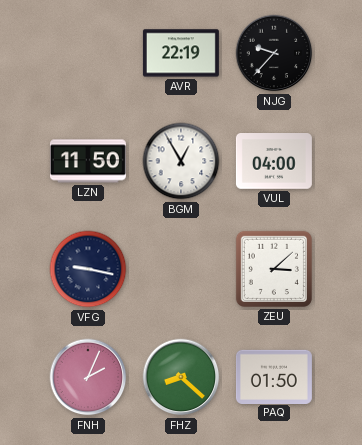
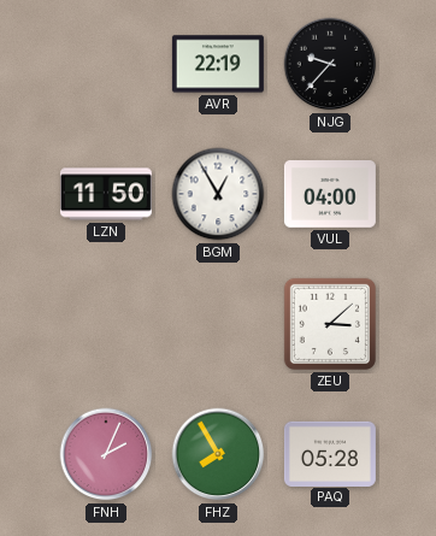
VFG: 9:17 -> none (88, 269)
FHZ: 8:22 -> 7:55 (218, 454)
PAQ: 01:50 -> 05:28 (330, 453)
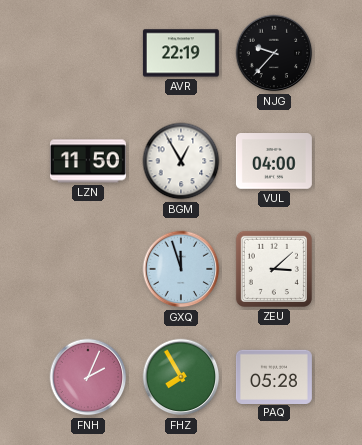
GXQ: none -> 11:57 (181, 269)
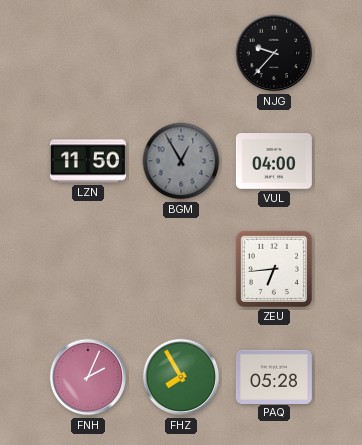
AVR: 22:19 -> none (181, 53)
BGM dial: white -> grey (181, 161)
GXQ: 11:57 -> none (181, 269)
ZEU: 3:08 -> 6:44 (274, 269)
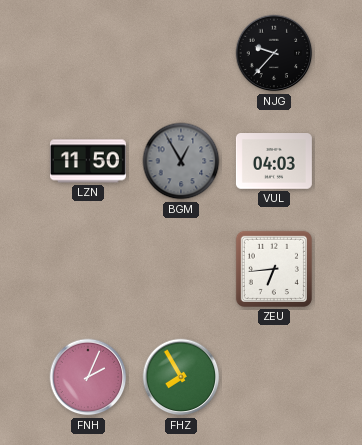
VUL: 04:00 -> 04:03 (274, 162)
PAQ: 05:28 -> none (274, 376)
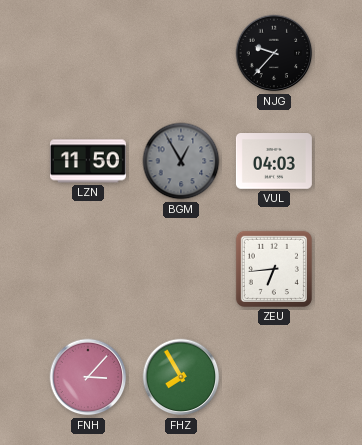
FNH: 2:04 -> 3:07 (88, 377)
